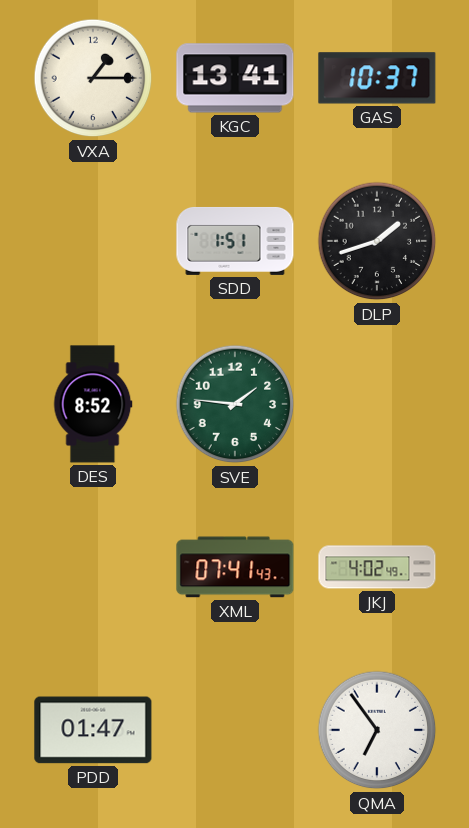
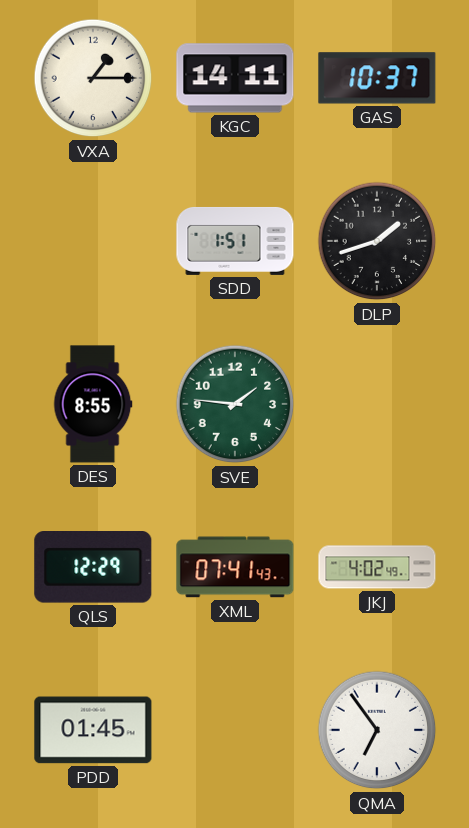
KGC: 13:41 -> 14:11 (235, 78)
DES: 8:52 -> 8:55 (93, 404)
QLS: none -> 12:29 (93, 568)
PDD: 01:47 -> 01:45 (93, 730)
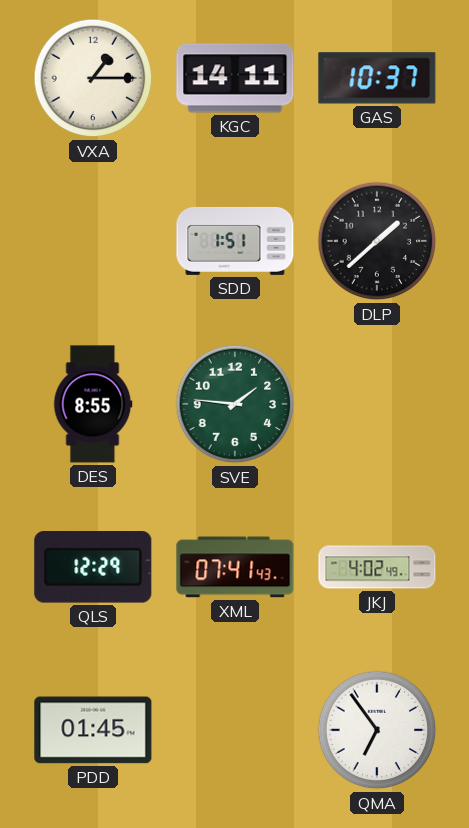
DLP: 1:42 -> 1:38 (377, 241)
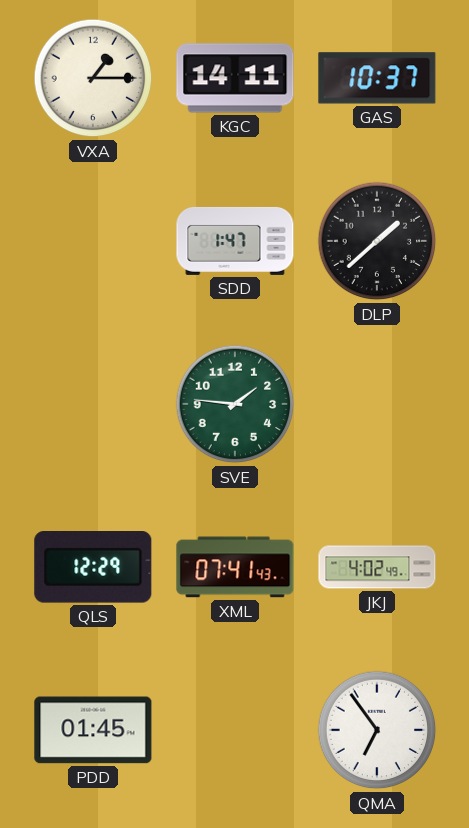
SDD: 1:51 -> 1:47 (235, 241)
DES: 8:55 -> none (93, 404)
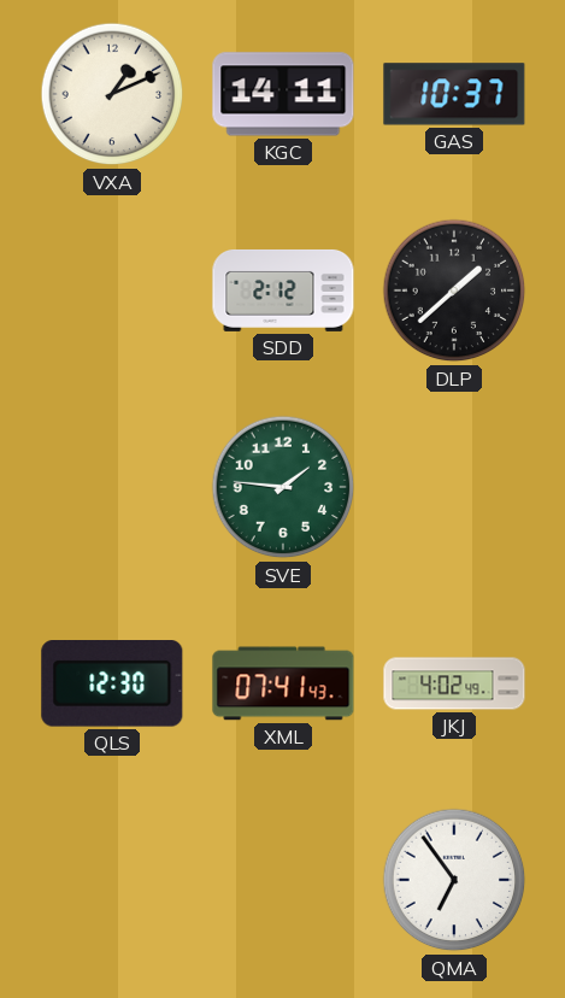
VXA: 1:15 -> 1:11 (112, 94)
SDD: 1:47 -> 2:12 (283, 290)
QLS: 12:29 -> 12:30 (112, 685)
PDD: 01:45 -> none (93, 730)
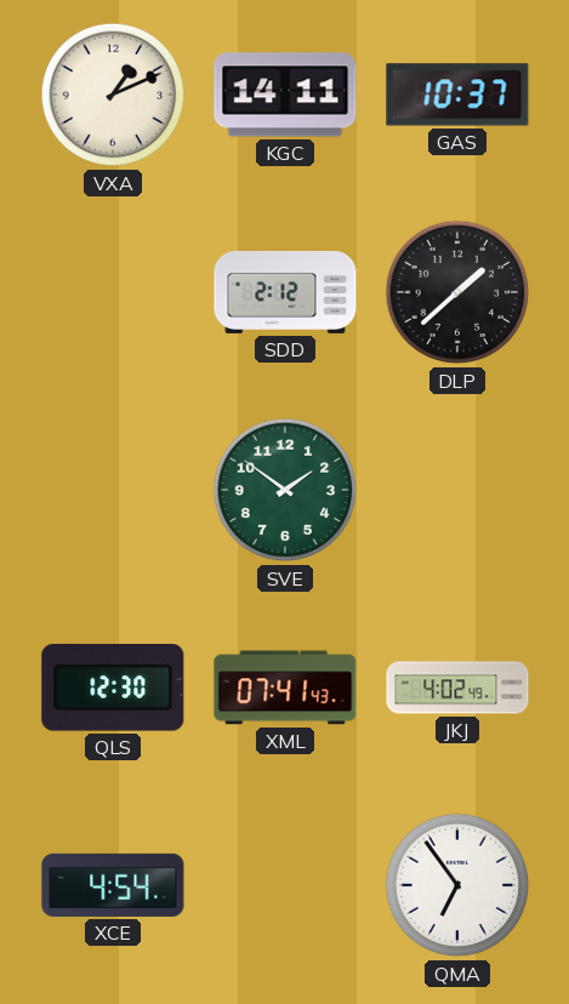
SVE: 1:46 -> 1:51 (285, 490)
XCE: none -> 4:54 (113, 885)
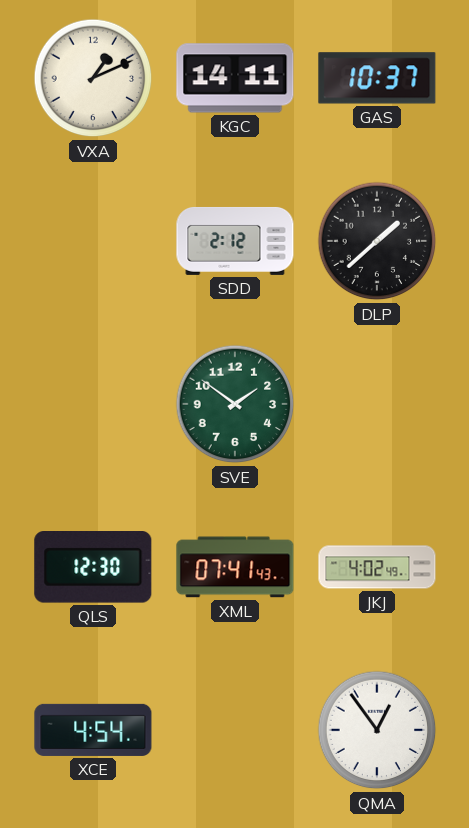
QMA: 6:54 -> 12:54 (377, 730)
